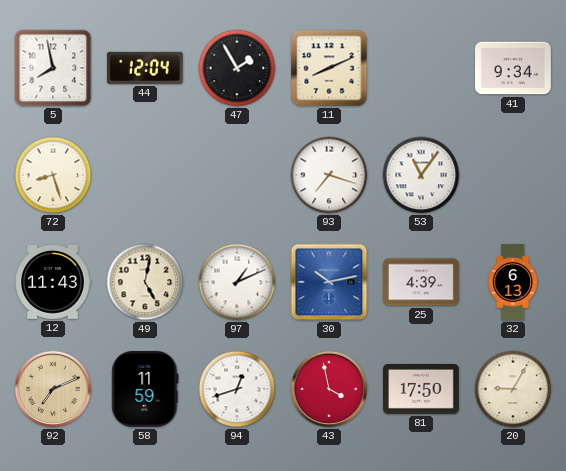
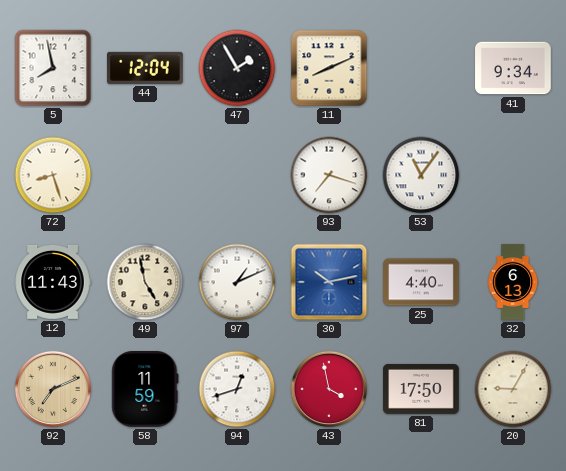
49: 5:02 -> 4:58 (145, 282)
25: 4:39 -> 4:40 (421, 282)
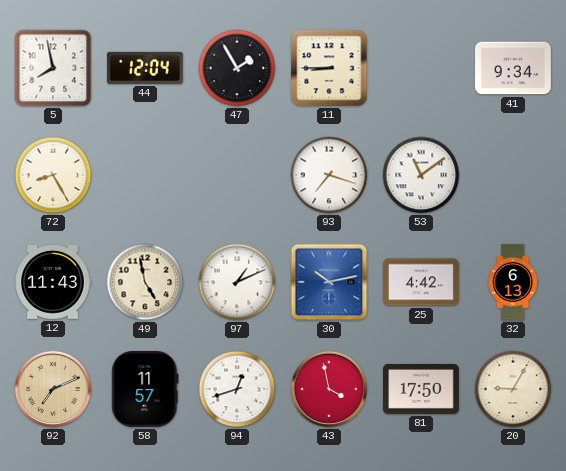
11: 8:11 -> 8:45 (329, 68)
72: 8:27 -> 8:25 (53, 175)
53: 11:06 -> 11:09 (421, 175)
25: 4:40 -> 4:42 (421, 282)
58: 11:59 -> 11:57 (145, 390)
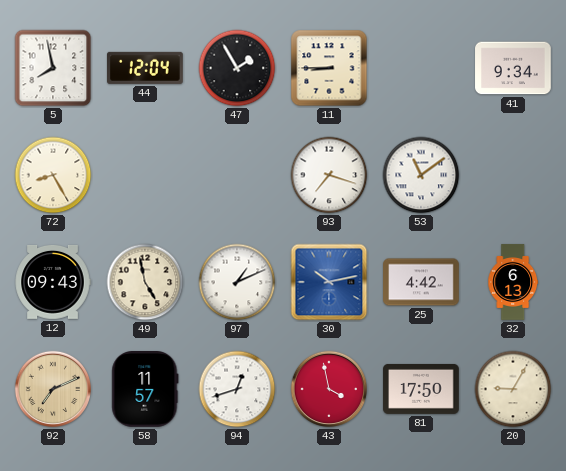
12: 11:43 -> 09:43 (53, 282)
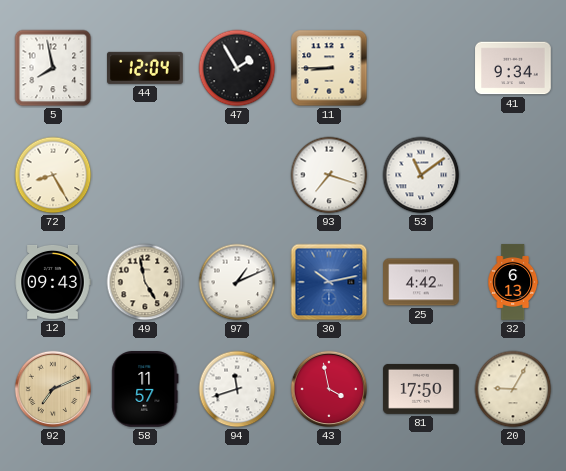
94: 12:42 -> 11:42 (237, 389)
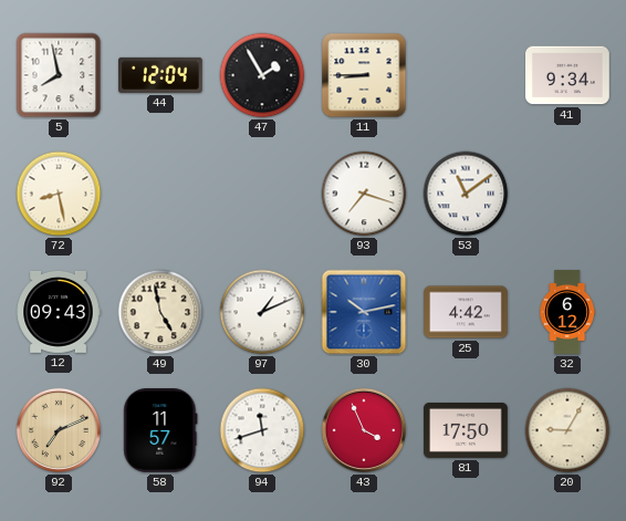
72: 8:25 -> 8:28 (59, 194)
32: 6:13 -> 6:12 (566, 312)
43: 3:58 -> 3:56 (364, 430)
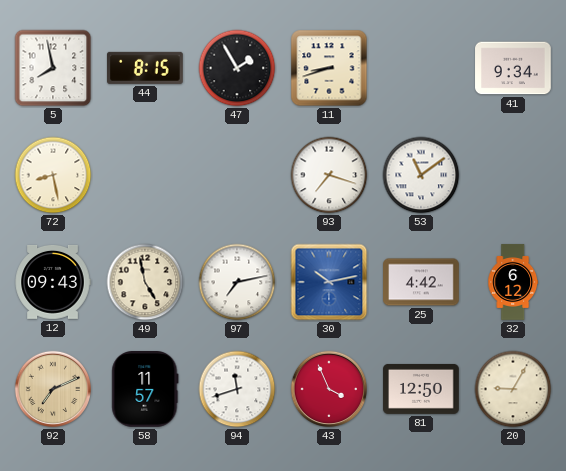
44: 12:04 -> 8:15 (146, 68)
11: 8:45 -> 8:42 (329, 68)
97: 1:11 -> 7:13 (237, 282)
81: 17:50 -> 12:50 (421, 389)
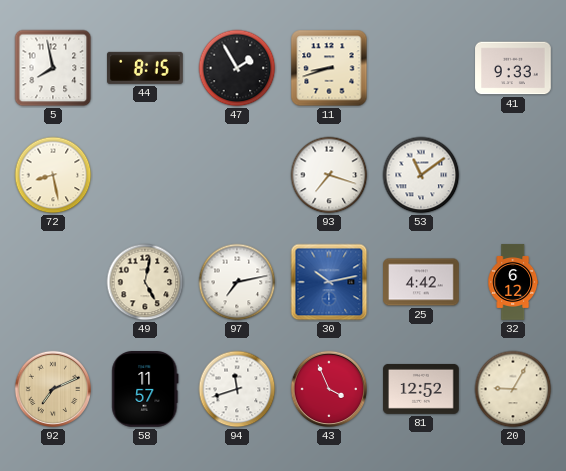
41: 9:34 -> 9:33 (513, 68)
12: 09:43 -> none (53, 282)
49: 4:58 -> 5:02 (145, 282)
81: 12:50 -> 12:52 (421, 389)
